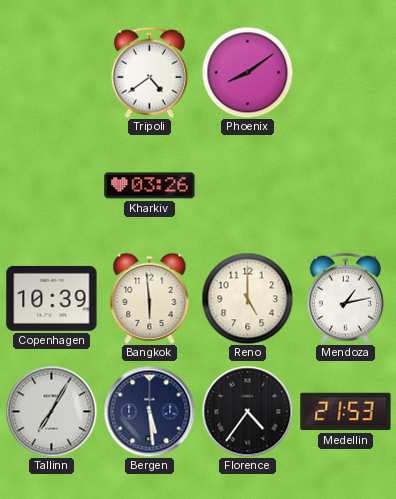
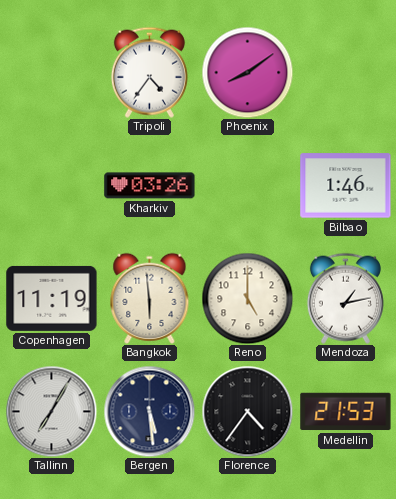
Tripoli: 4:39 -> 4:36 (149, 72)
Bilbao: none -> 1:46 (346, 186)
Copenhagen: 10:39 -> 11:19 (52, 298)
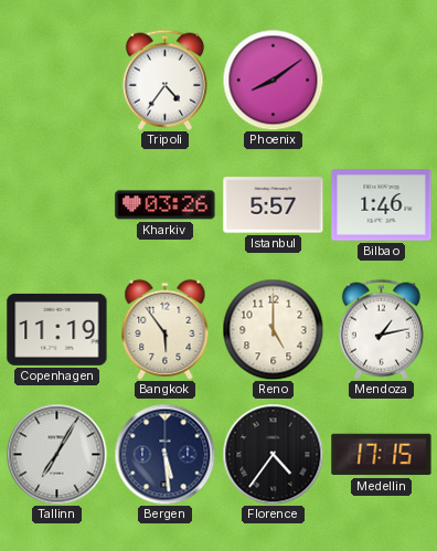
Istanbul: none -> 5:57 (274, 205)
Bangkok: 5:59 -> 5:54 (166, 329)
Medellin: 21:53 -> 17:15 (382, 455)
